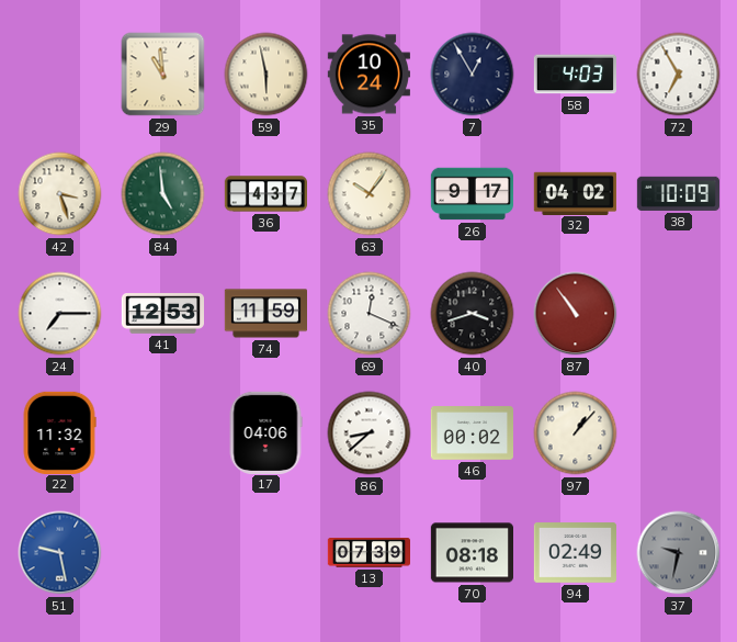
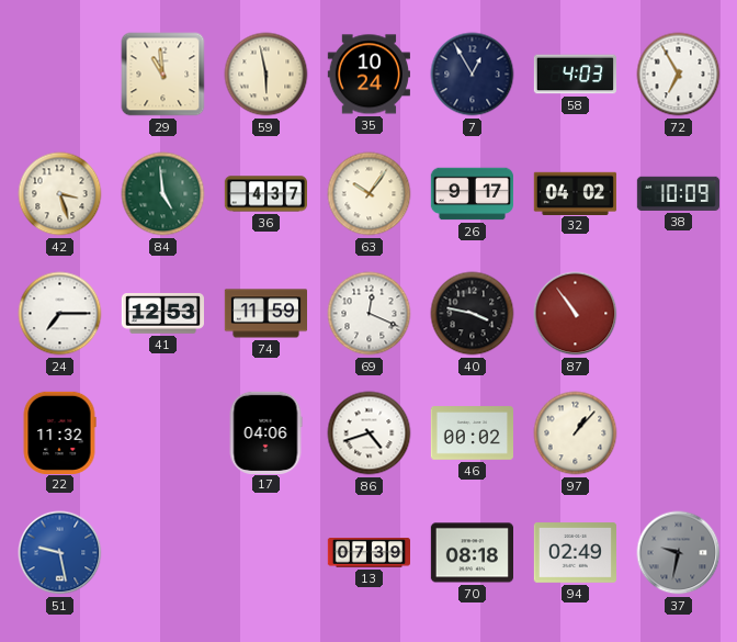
40: 3:42 -> 3:47 (473, 314)
86: 8:38 -> 4:42 (370, 433)
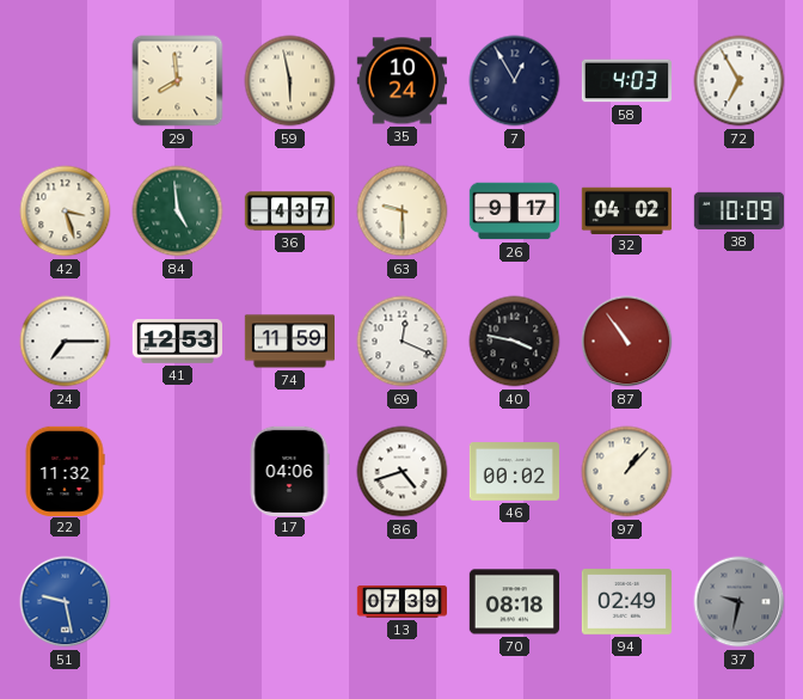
29: 10:59 -> 7:59 (178, 81)
63: 10:06 -> 9:30 (403, 211)
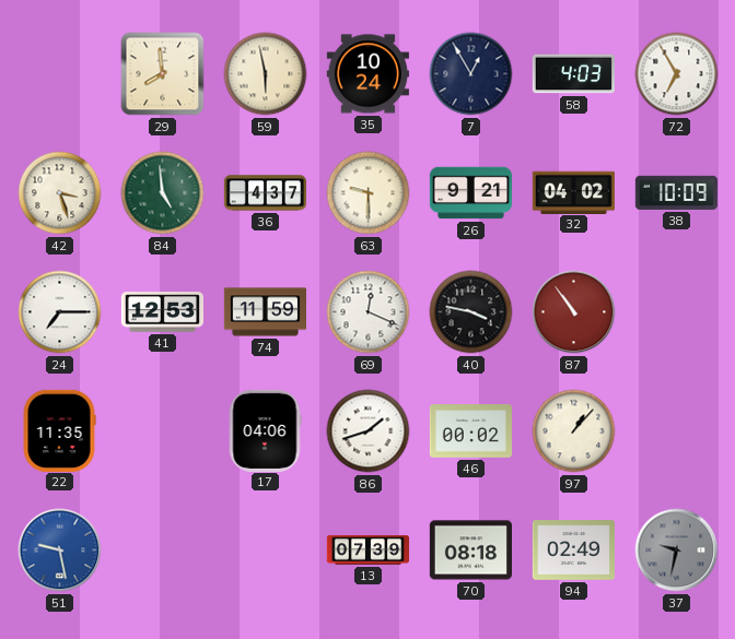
26: 9:17 -> 9:21 (470, 193)
22: 11:32 -> 11:35 (59, 430)
86: 4:42 -> 1:42 (369, 431)
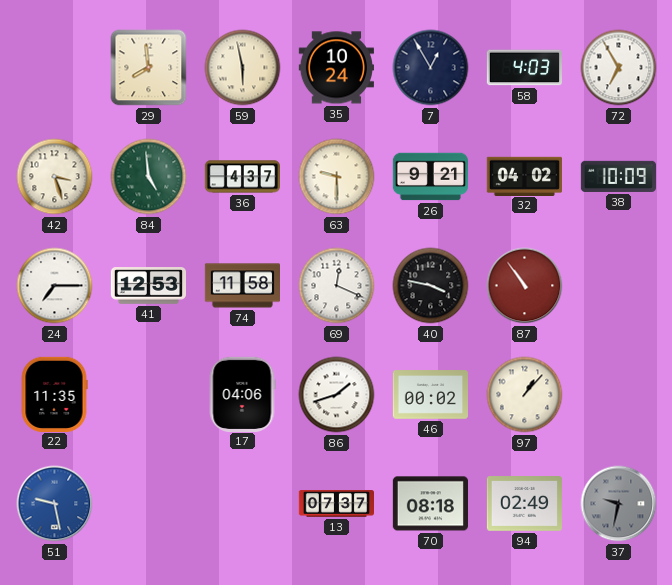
74: 11:59 -> 11:58 (242, 286)
13: 07:39 -> 07:37 (336, 504)
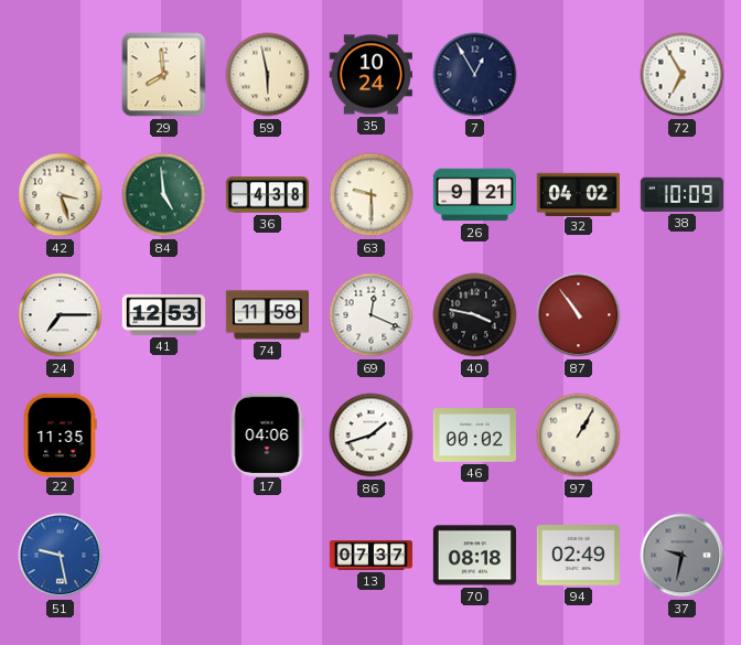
58: 4:03 -> none (524, 68)
36: 4:37 -> 4:38 (267, 195)
97: 1:07 -> 1:05 (579, 436)
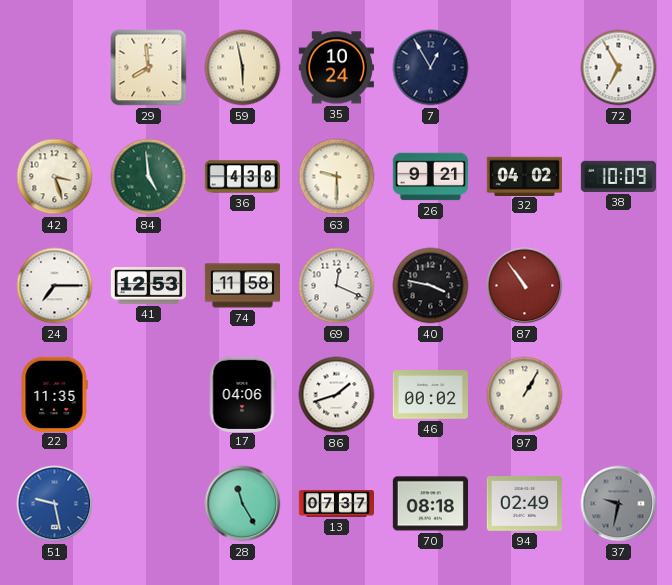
28: none -> 11:25 (243, 504)
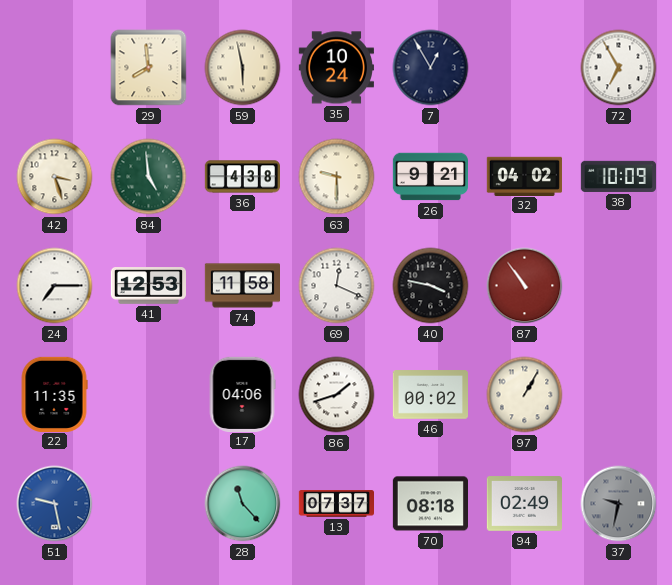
28: 11:25 -> 11:23 (243, 504)
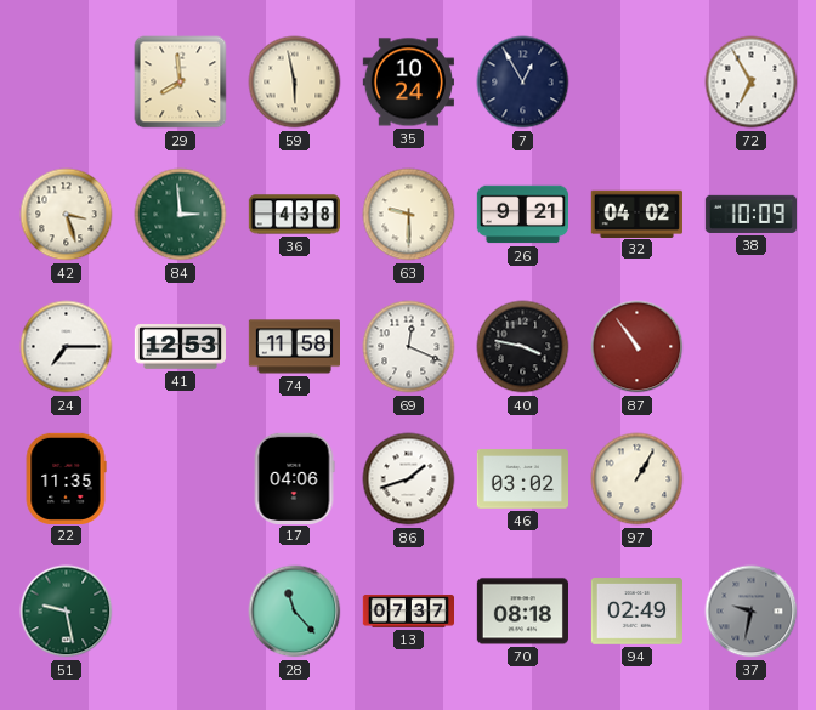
84: 4:59 -> 2:59 (181, 215)
46: 00:02 -> 03:02 (522, 479)
51 dial: blue -> green (67, 612)
